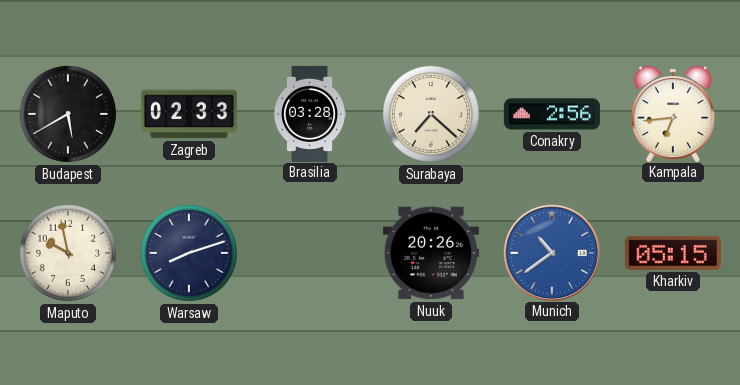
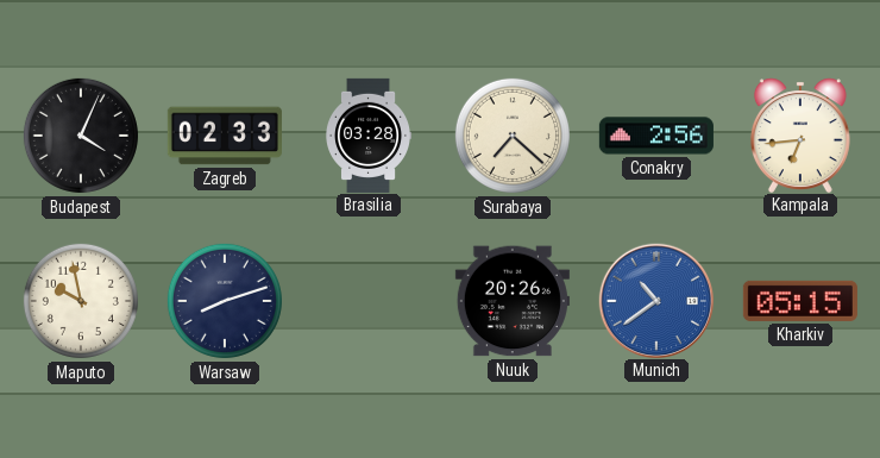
Budapest: 5:40 -> 4:04 (81, 136)
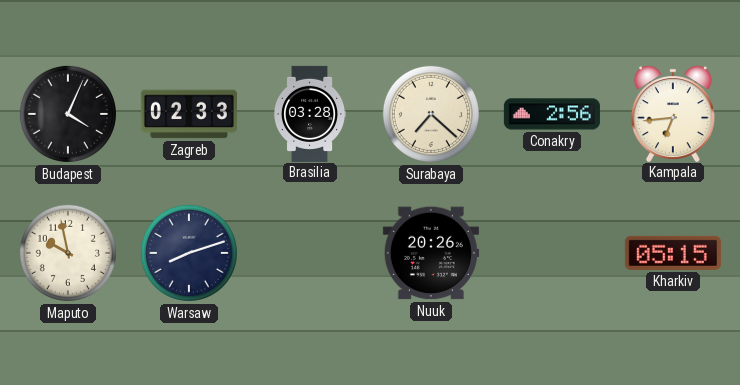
Munich: 10:39 -> none (655, 300)
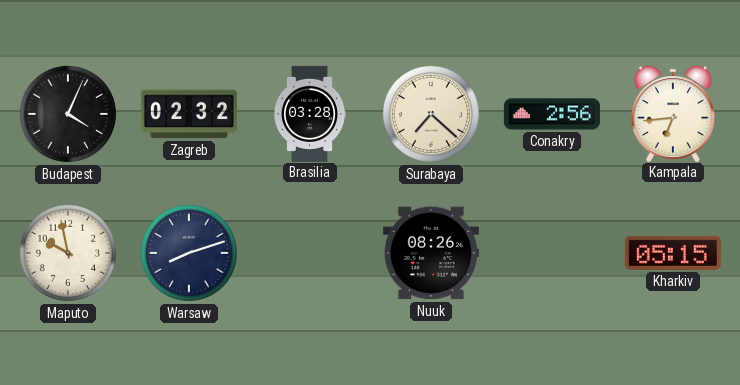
Zagreb: 02:33 -> 02:32 (189, 114)
Nuuk: 20:26 -> 08:26 (431, 253)
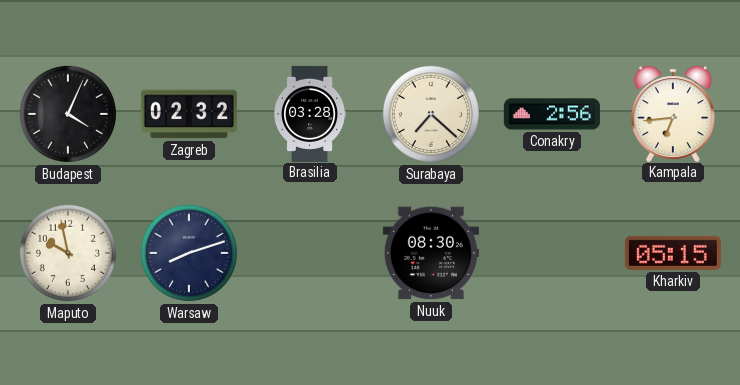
Nuuk: 08:26 -> 08:30 (431, 253)
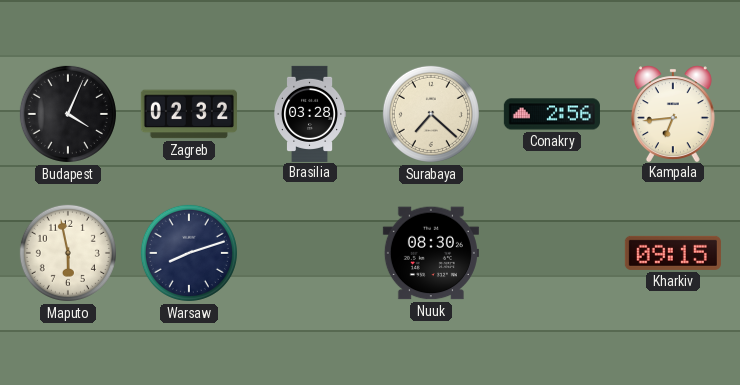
Maputo: 9:58 -> 5:58 (68, 253)
Kharkiv: 05:15 -> 09:15 (673, 253)
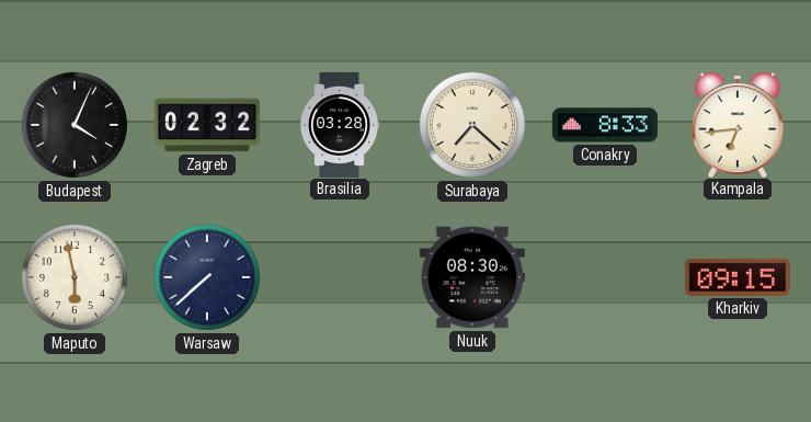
Conakry: 2:56 -> 8:33 (605, 125)
Warsaw: 8:12 -> 7:38 (207, 277)
